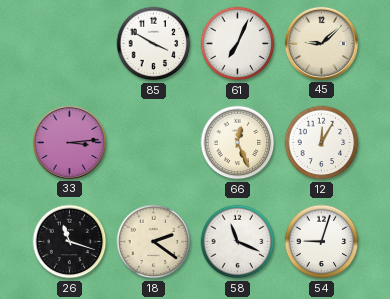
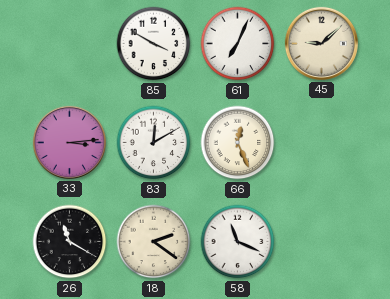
83: none -> 12:10 (154, 143)
12: 12:05 -> none (322, 143)
26: 11:18 -> 11:20 (70, 242)
54: 9:03 -> none (322, 242)
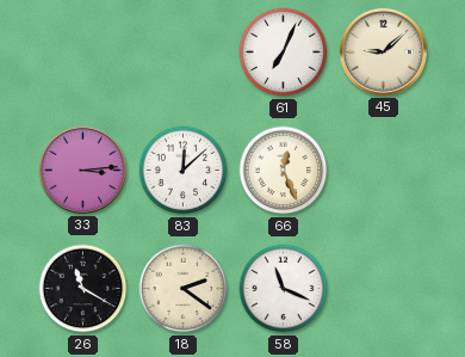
85: 3:50 -> none (154, 44)
83: 12:10 -> 12:08 (184, 171)
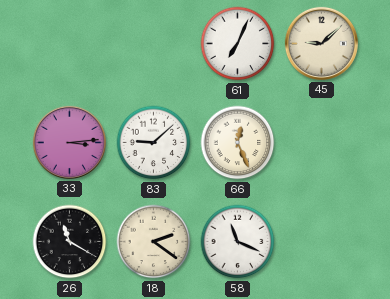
83: 12:08 -> 9:08 (154, 143)
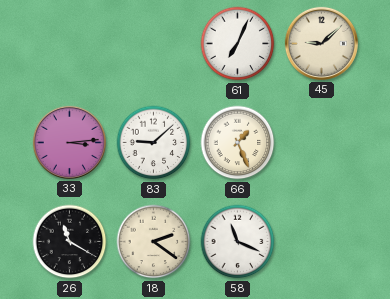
66: 12:26 -> 1:26 (238, 143)
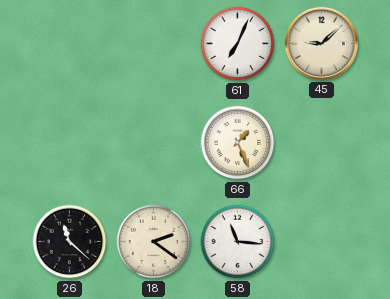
33: 3:14 -> none (69, 142)
83: 9:08 -> none (154, 143)
26: 11:20 -> 11:22 (70, 242)
58: 11:19 -> 11:16 (238, 242)
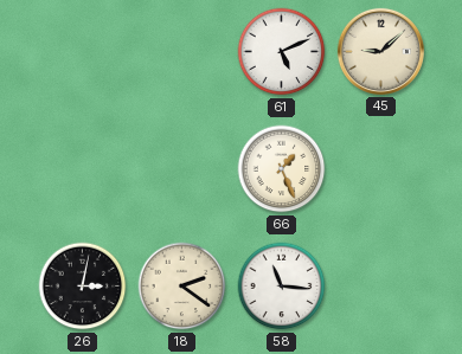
61: 7:04 -> 5:11 (282, 52)
26: 11:22 -> 3:02 (83, 287)
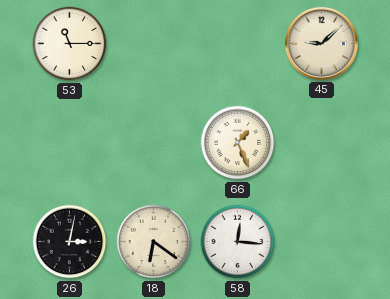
53: none -> 11:15 (70, 44)
61: 5:11 -> none (282, 52)
18: 2:21 -> 6:21 (154, 242)
58: 11:16 -> 12:16 (238, 242)
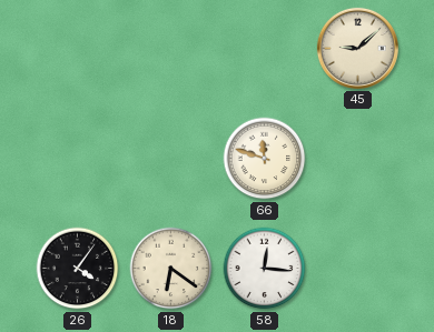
53: 11:15 -> none (70, 44)
66: 1:26 -> 11:48 (265, 159)
26: 3:02 -> 4:06 (78, 269)
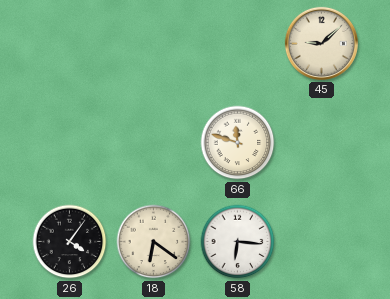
58: 12:16 -> 6:16 (238, 242)
